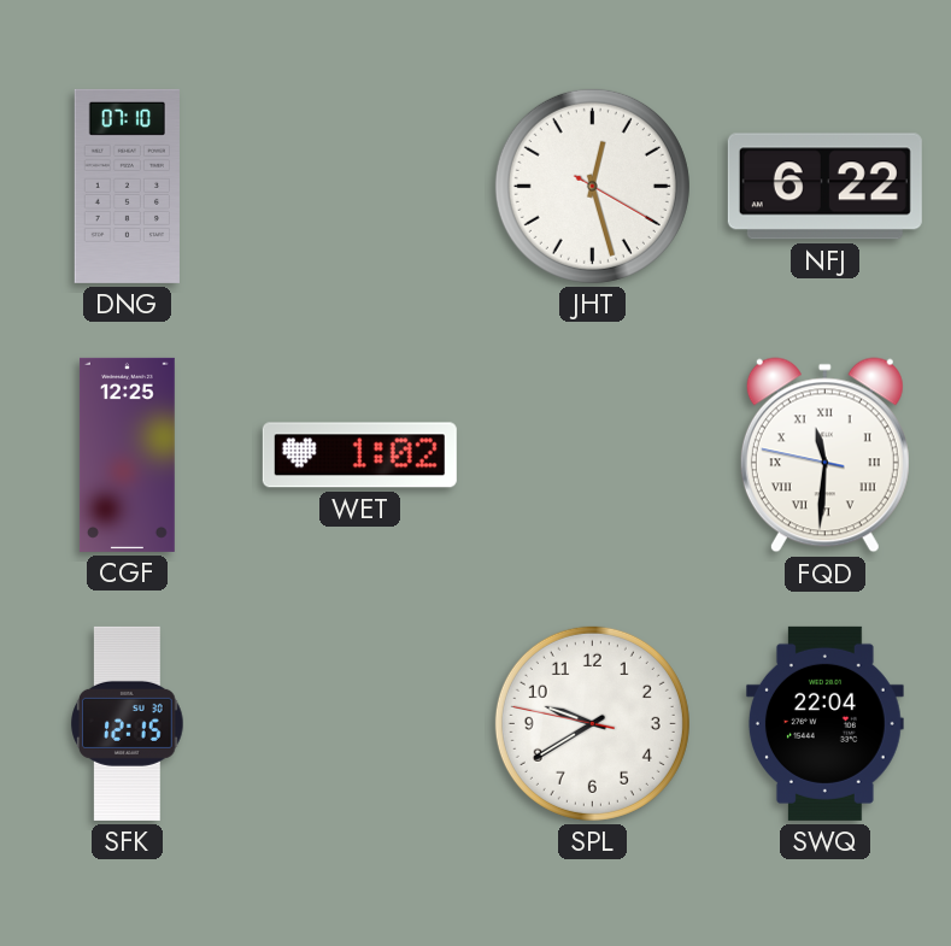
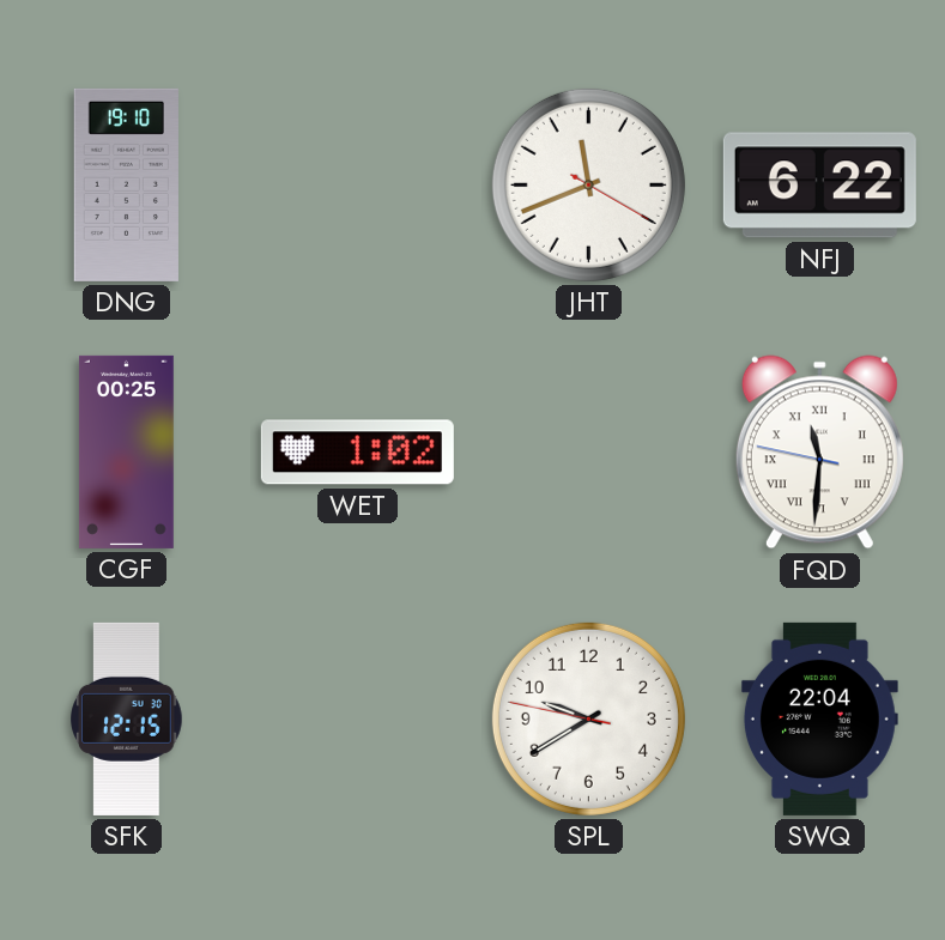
DNG: 07:10 -> 19:10 (126, 184)
JHT: 12:27 -> 11:41 (588, 184)
CGF: 12:25 -> 00:25 (126, 451)
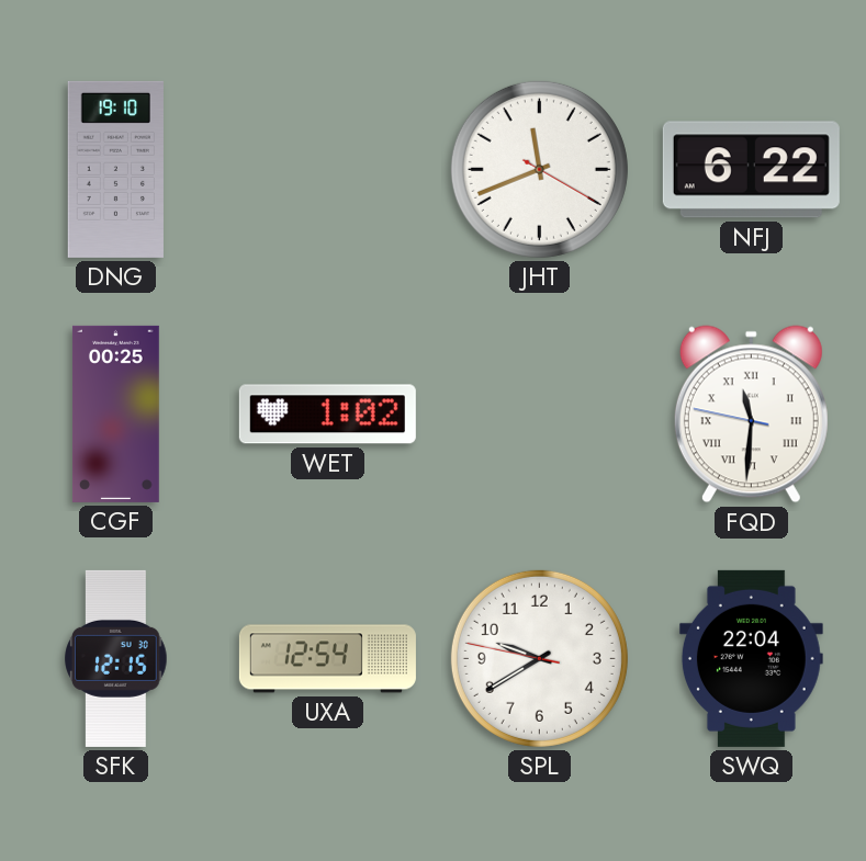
UXA: none -> 12:54 (327, 659)
